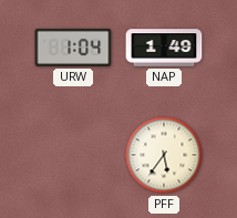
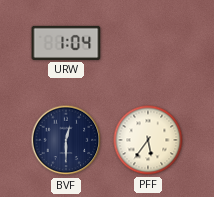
NAP: 1:49 -> none (164, 48)
BVF: none -> 12:30 (66, 140)
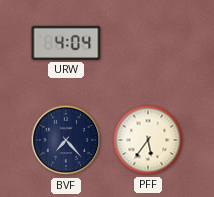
URW: 1:04 -> 4:04 (66, 43)
BVF: 12:30 -> 7:23 (66, 140)
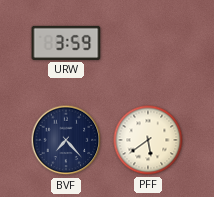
URW: 4:04 -> 3:59 (66, 43)
PFF: 5:36 -> 5:39 (148, 140)
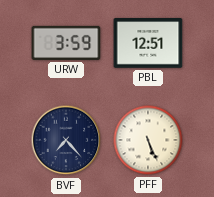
PBL: none -> 12:51 (148, 44)
PFF: 5:39 -> 5:26 (148, 140)
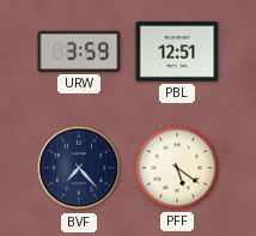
PFF: 5:26 -> 5:21 (177, 168)
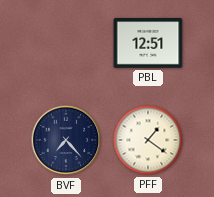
URW: 3:59 -> none (79, 52)
PFF: 5:21 -> 1:21 (148, 140)
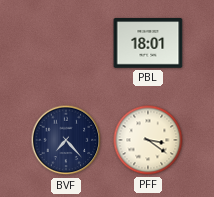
PBL: 12:51 -> 18:01 (148, 44)
PFF: 1:21 -> 3:21 (148, 140)
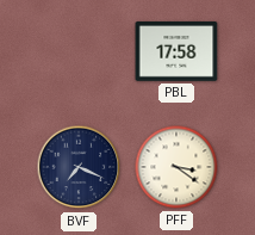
PBL: 18:01 -> 17:58 (176, 52)
BVF: 7:23 -> 7:19 (79, 167)
